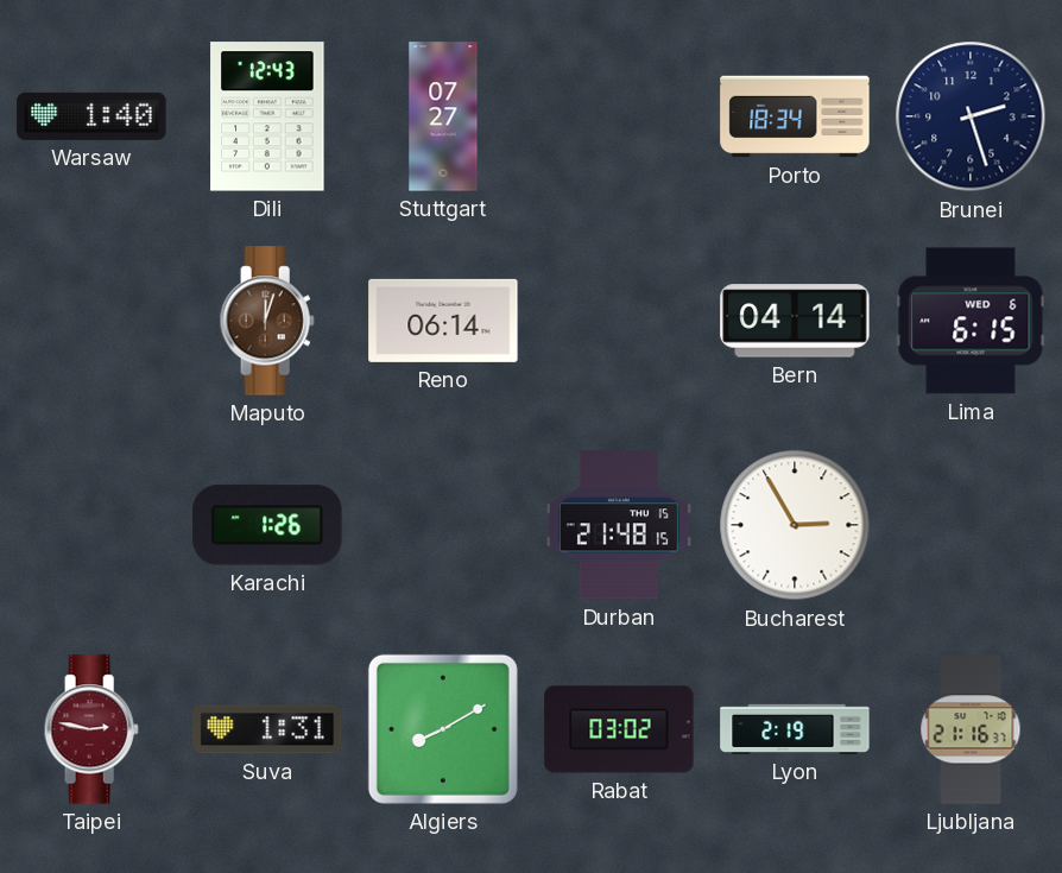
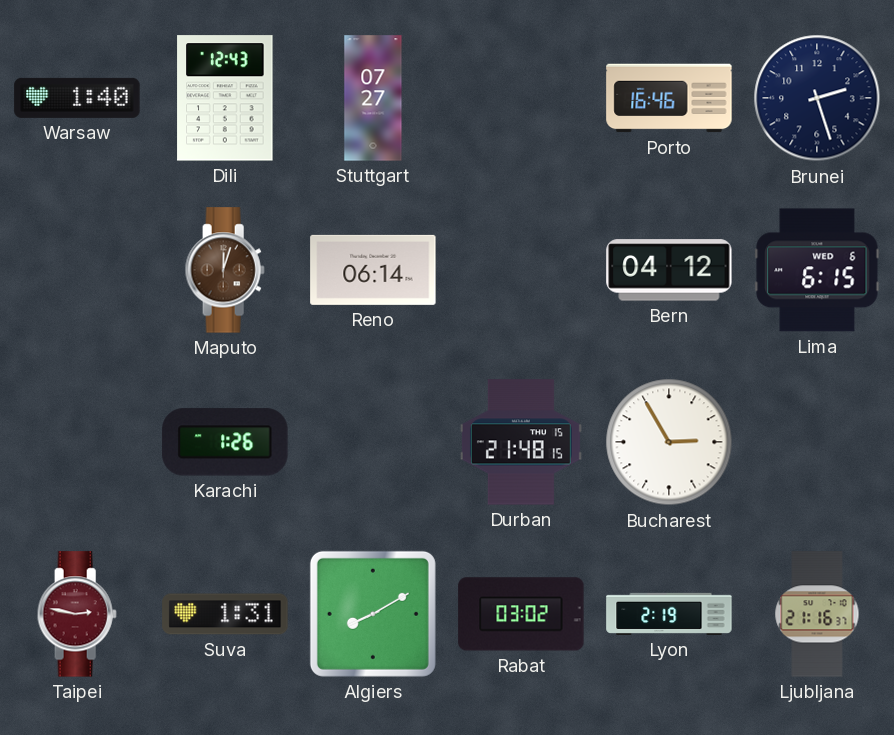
Porto: 18:34 -> 16:46 (669, 98)
Bern: 04:14 -> 04:12 (669, 270)
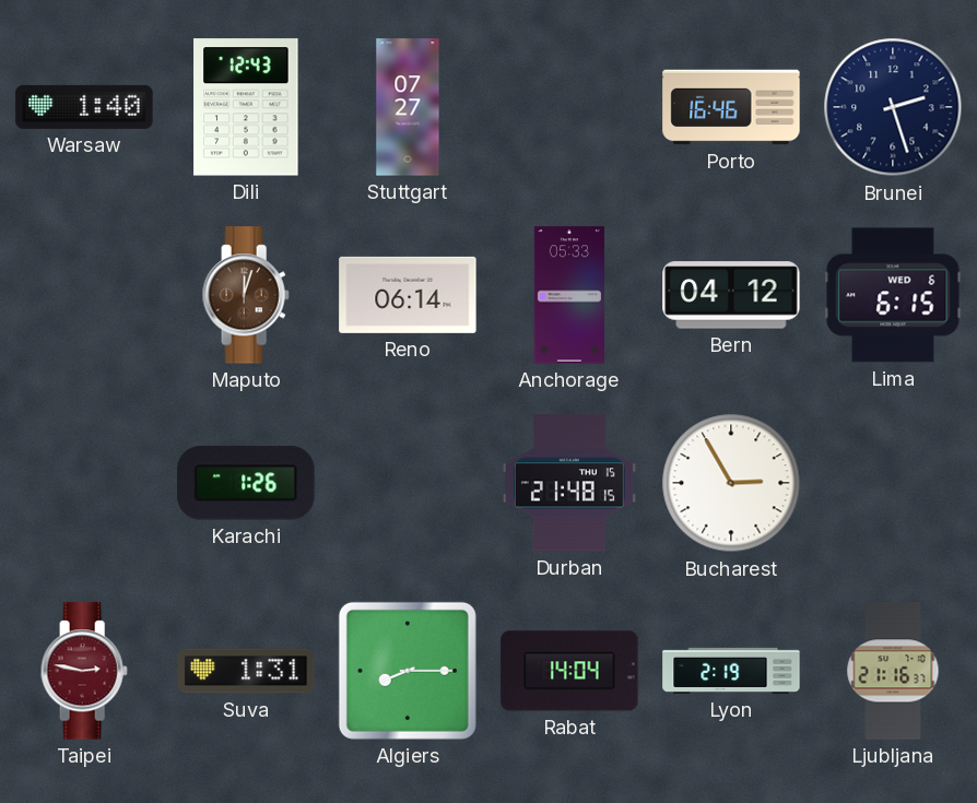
Anchorage: none -> 05:33 (569, 295)
Algiers: 8:10 -> 8:15 (408, 671)
Rabat: 03:02 -> 14:04 (569, 671)
